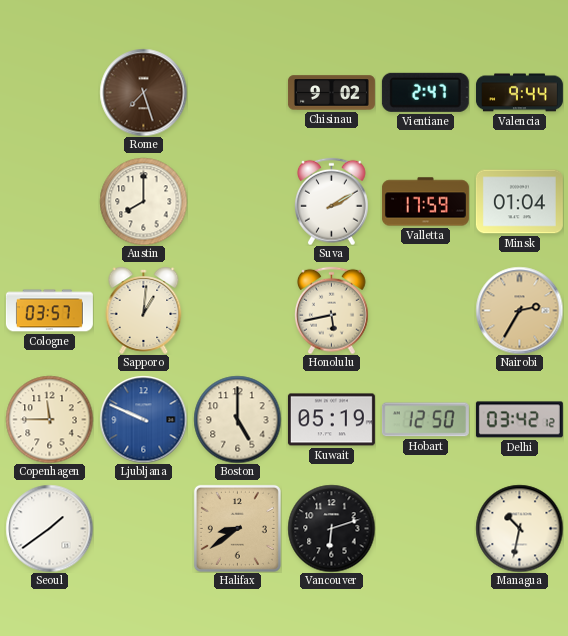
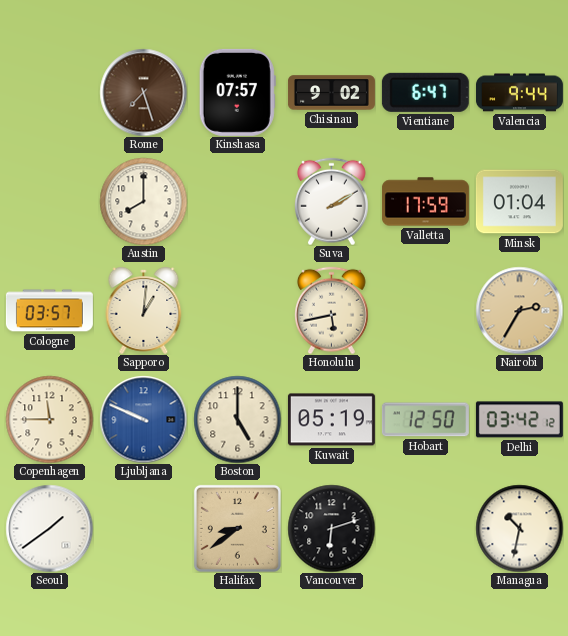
Kinshasa: none -> 07:57 (237, 92)
Vientiane: 2:47 -> 6:47 (425, 92)
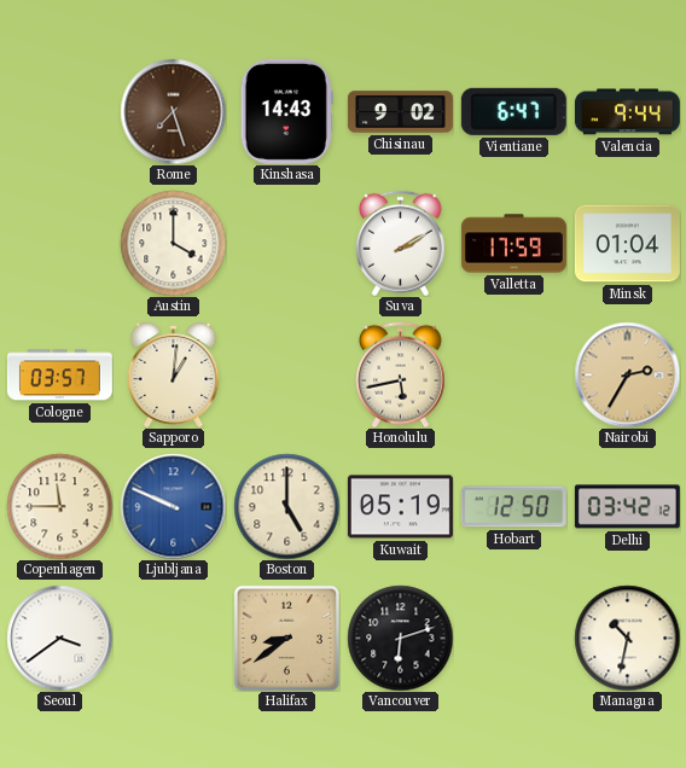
Kinshasa: 07:57 -> 14:43 (286, 111)
Austin: 8:00 -> 4:00 (173, 243)
Seoul: 1:39 -> 3:39 (59, 638)
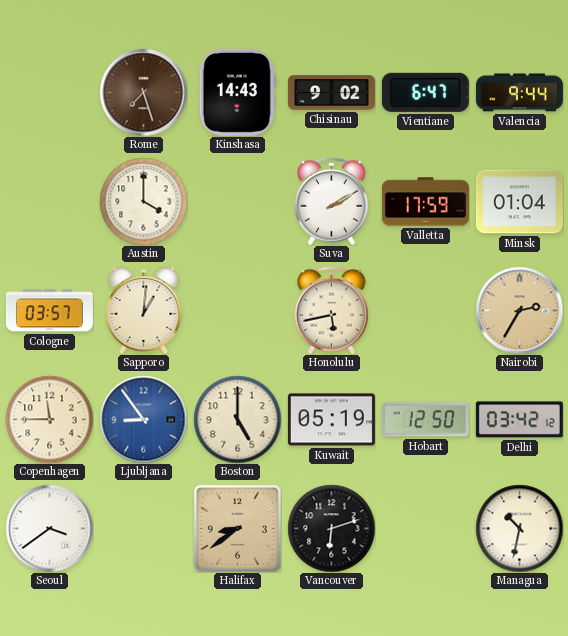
Ljubljana: 9:49 -> 8:54 (143, 419)
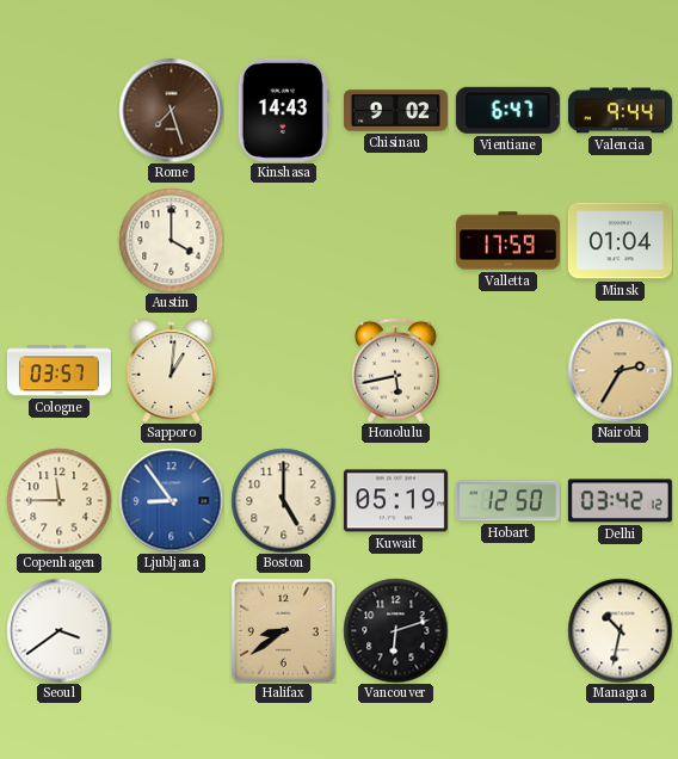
Suva: 2:10 -> none (332, 201)
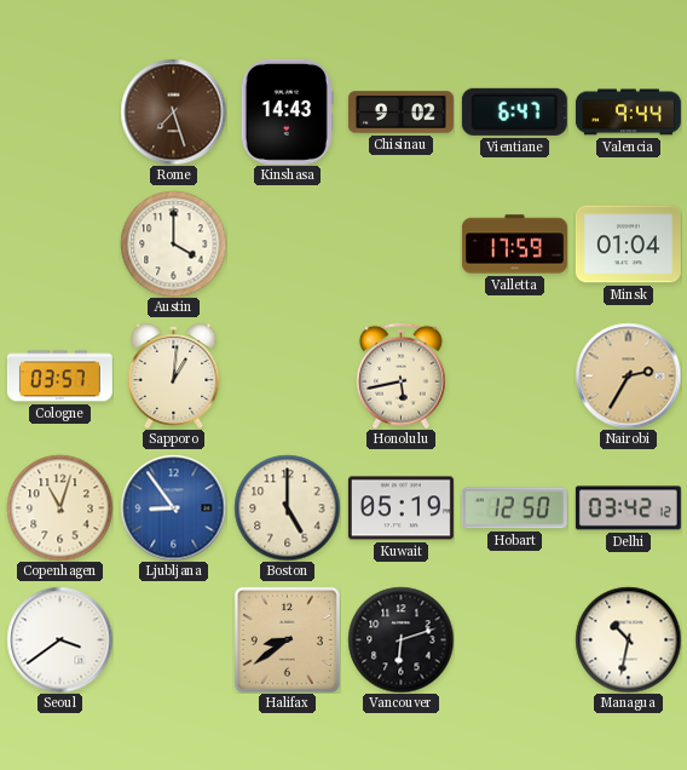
Copenhagen: 11:45 -> 11:03 (59, 507)
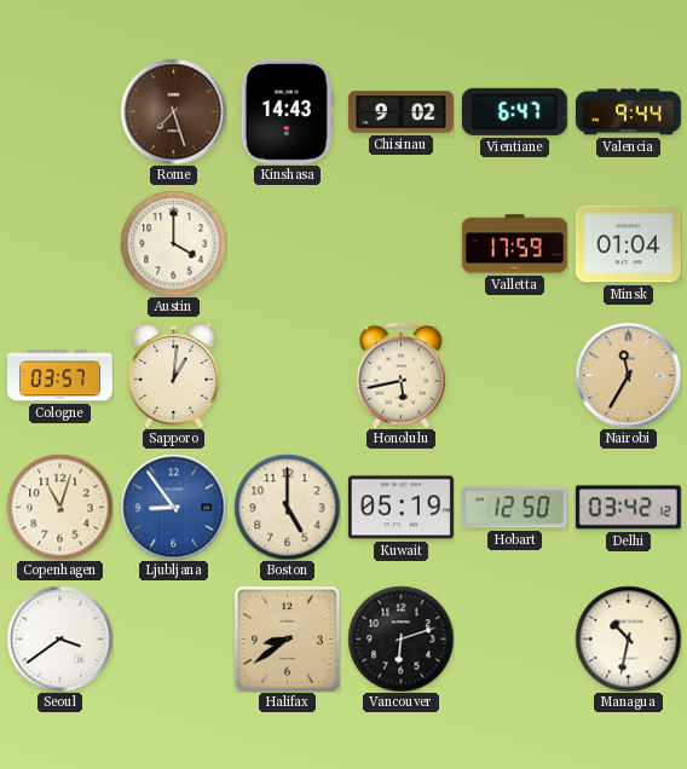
Nairobi: 2:35 -> 11:35 (628, 375)
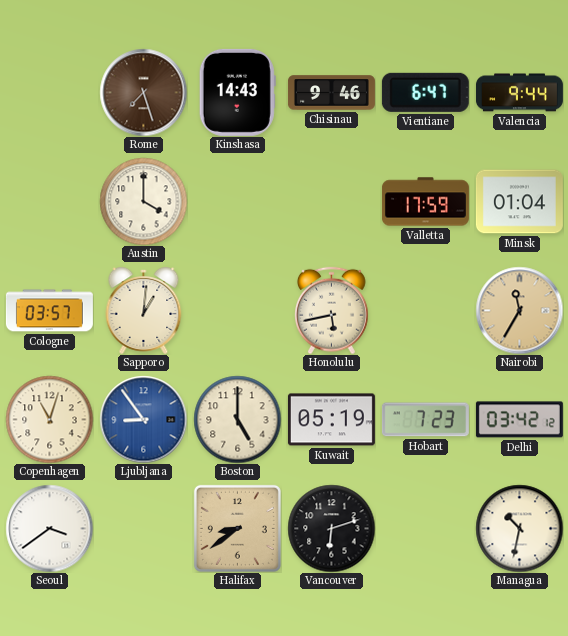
Chisinau: 9:02 -> 9:46 (331, 93)
Hobart: 12:50 -> 7:23 (425, 420)
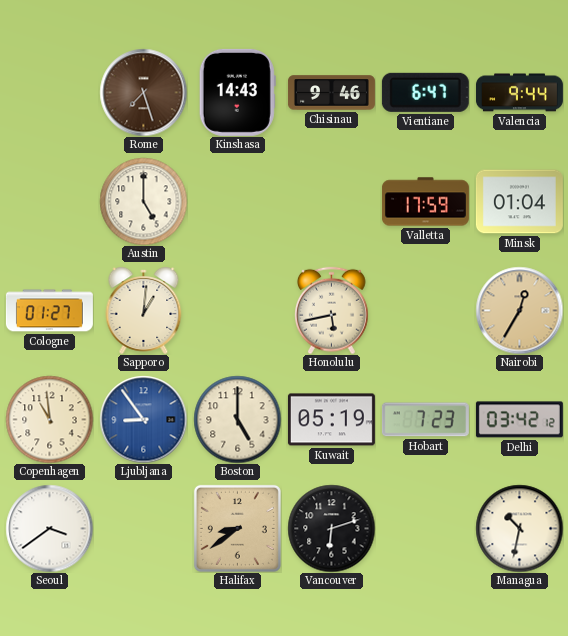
Austin: 4:00 -> 5:00 (143, 201)
Cologne: 03:57 -> 01:27 (49, 311)
Nairobi: 11:35 -> 12:35 (519, 310)
Copenhagen: 11:03 -> 10:59 (49, 419)
